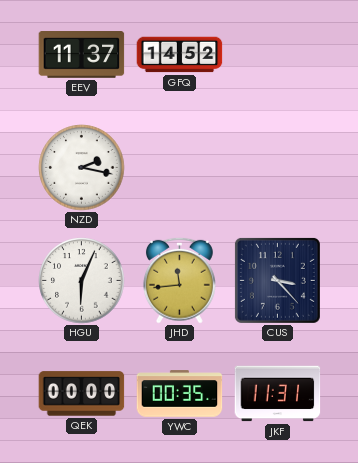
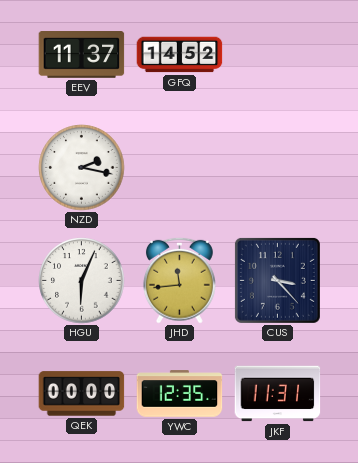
YWC: 00:35 -> 12:35 (180, 394)
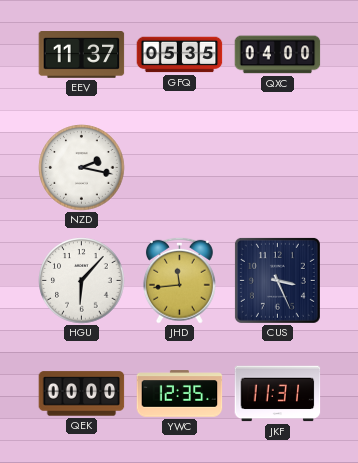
GFQ: 14:52 -> 05:35 (180, 55)
QXC: none -> 04:00 (278, 55)
HGU: 6:04 -> 6:07 (82, 281)
CUS: 3:23 -> 3:26 (277, 280)
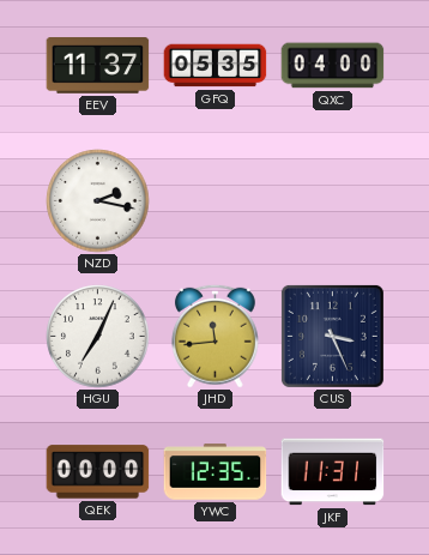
HGU: 6:07 -> 7:04 (98, 337)
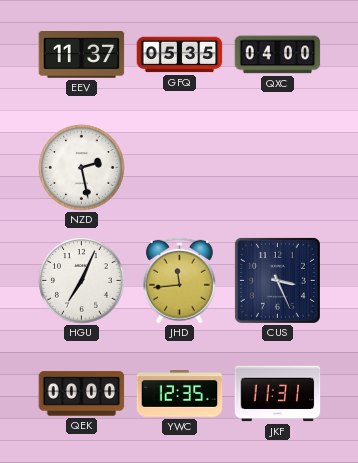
NZD: 2:17 -> 2:28 (82, 168)
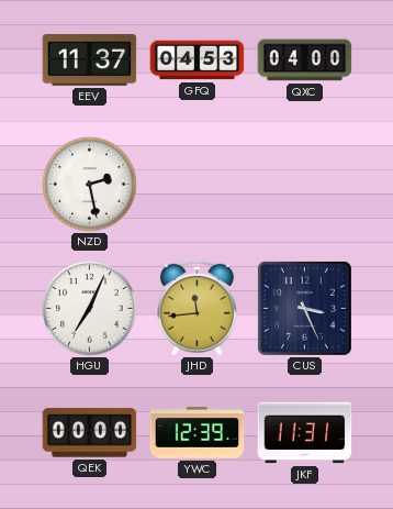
GFQ: 05:35 -> 04:53 (198, 60)
YWC: 12:35 -> 12:39 (198, 433)
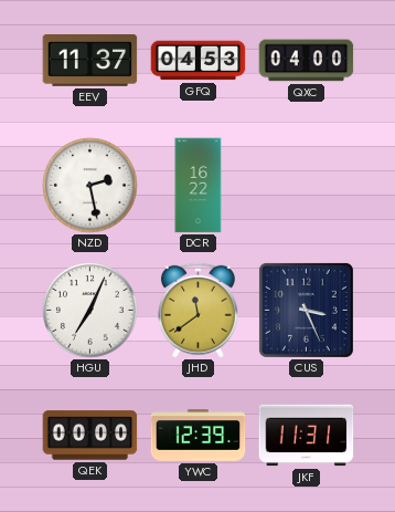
DCR: none -> 16:22 (199, 186)
JHD: 11:44 -> 11:39 (197, 310)
